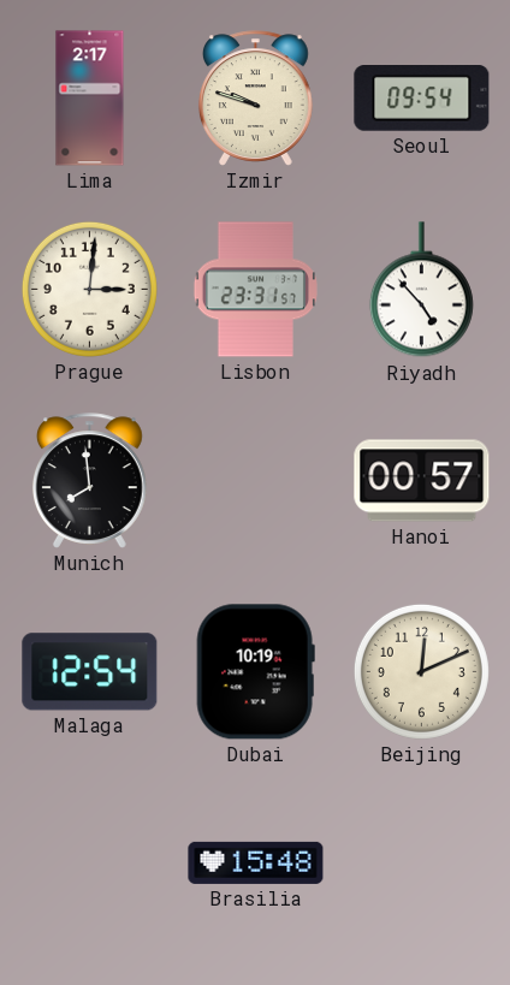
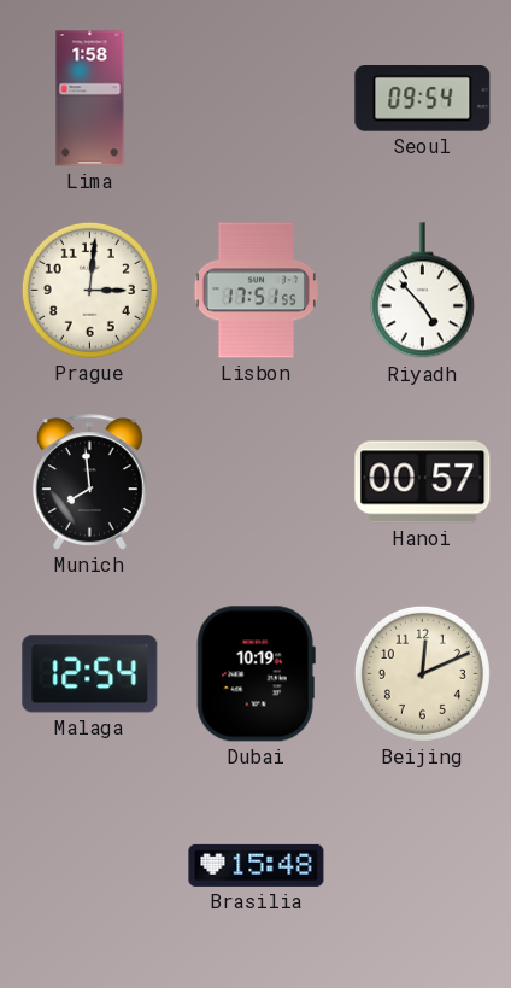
Lima: 2:17 -> 1:58 (90, 99)
Izmir: 9:48 -> none (255, 99)
Lisbon: 23:31 -> 17:51 (255, 291)
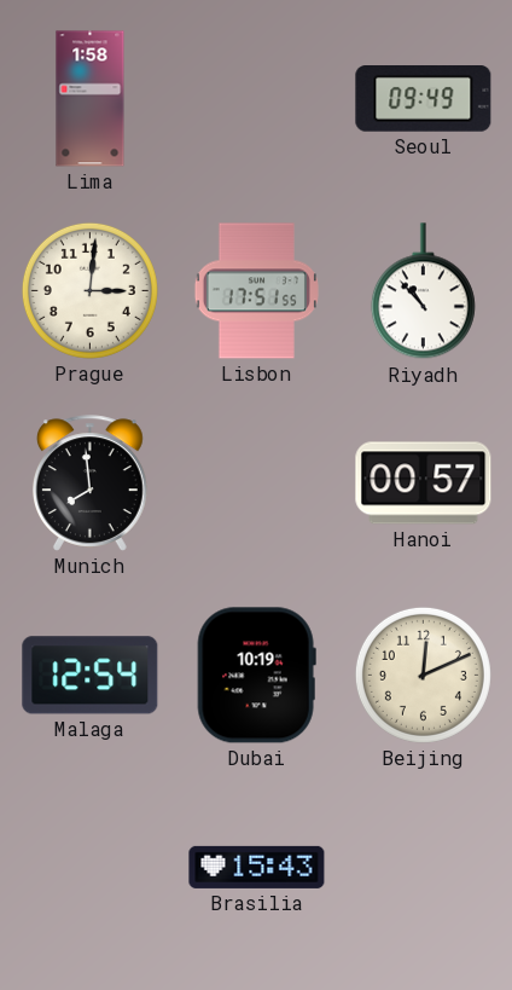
Seoul: 09:54 -> 09:49 (424, 99)
Riyadh: 4:53 -> 10:53 (423, 291)
Brasilia: 15:48 -> 15:43 (257, 867)
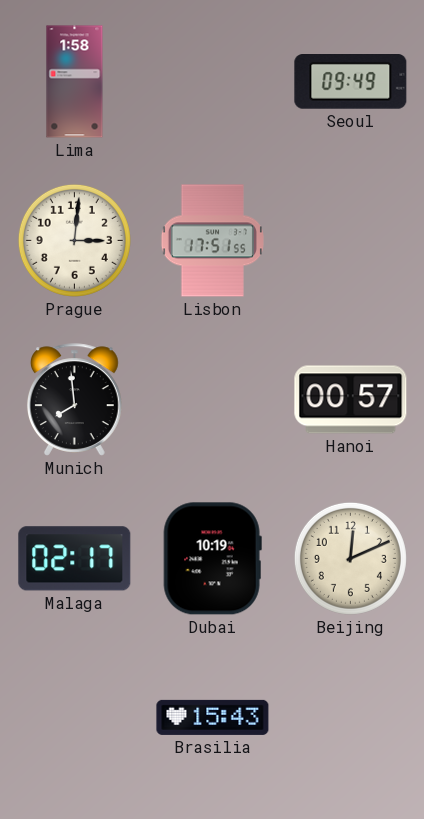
Riyadh: 10:53 -> none (423, 291)
Malaga: 12:54 -> 02:17 (75, 559)
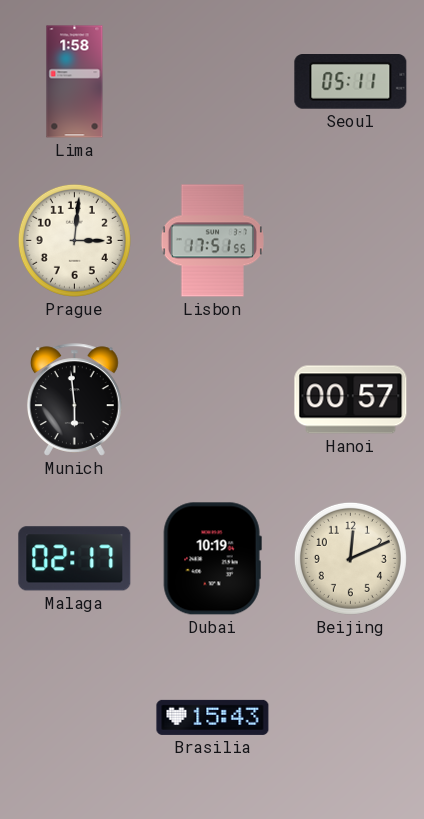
Seoul: 09:49 -> 05:11 (351, 82)
Munich: 7:59 -> 5:59 (74, 400)
